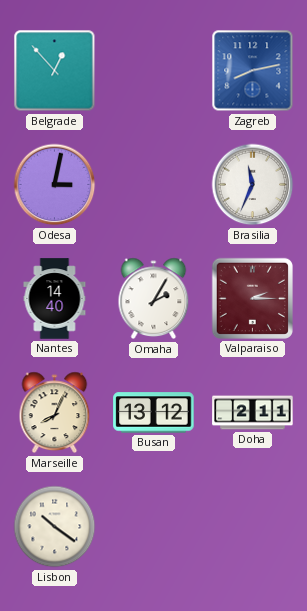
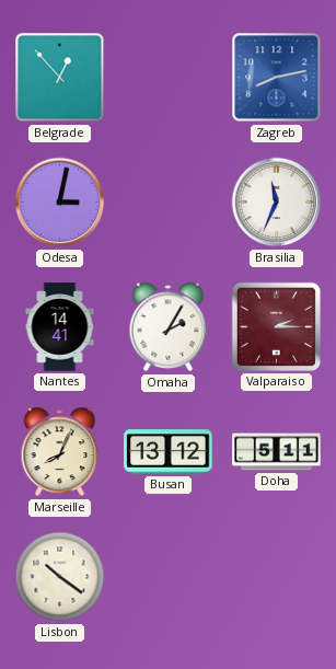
Nantes: 14:40 -> 14:41 (60, 327)
Doha: 2:11 -> 5:11 (277, 452)
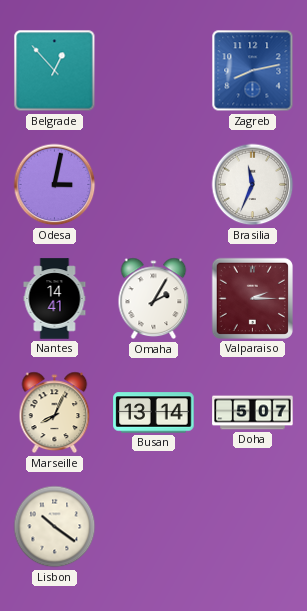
Busan: 13:12 -> 13:14 (154, 413)
Doha: 5:11 -> 5:07 (253, 413)
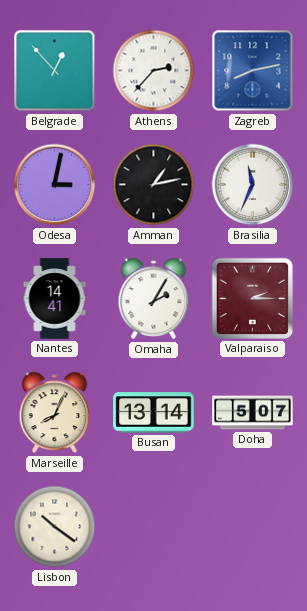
Athens: none -> 2:37 (154, 71)
Amman: none -> 1:13 (154, 185)
